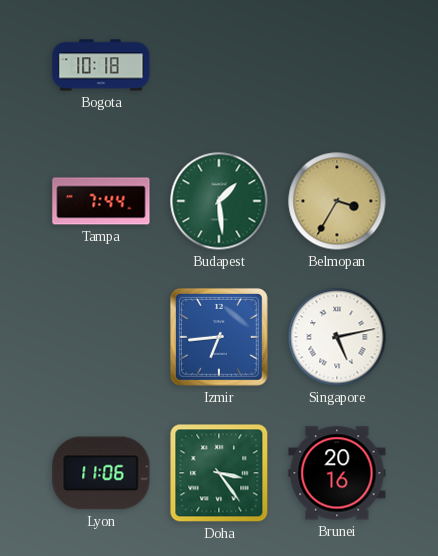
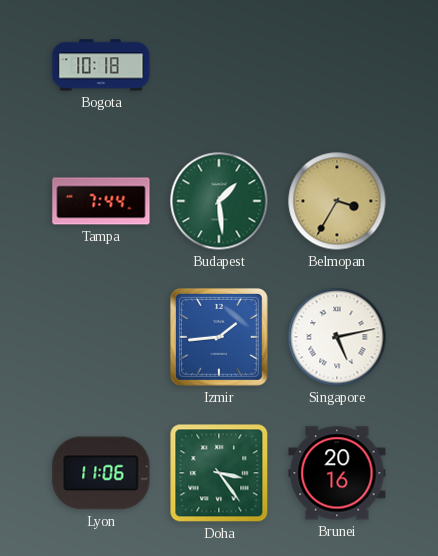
Izmir: 6:44 -> 1:44 (219, 337)
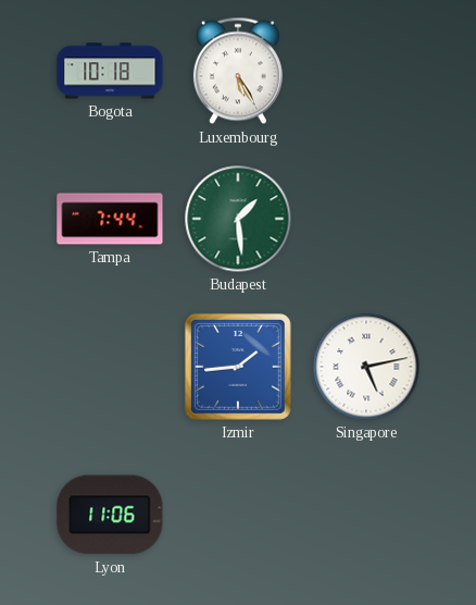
Luxembourg: none -> 5:25 (238, 71)
Belmopan: 3:35 -> none (337, 201)
Doha: 3:24 -> none (219, 473)
Brunei: 20:16 -> none (337, 473)
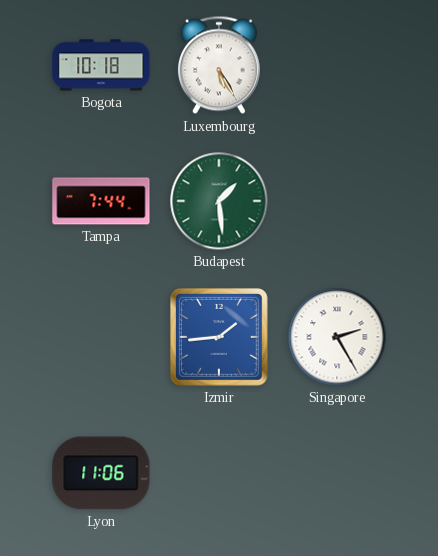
Singapore: 5:13 -> 2:25 (337, 337)
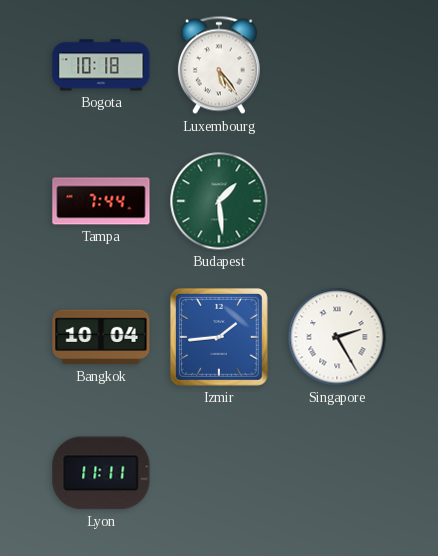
Luxembourg: 5:25 -> 5:24 (219, 65)
Bangkok: none -> 10:04 (101, 337)
Lyon: 11:06 -> 11:11 (101, 473)
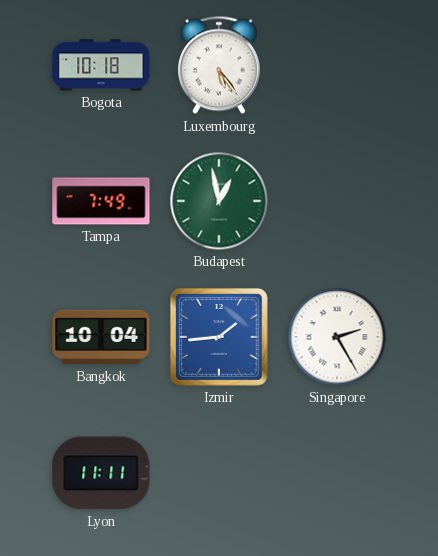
Tampa: 7:44 -> 7:49 (101, 201)
Budapest: 1:29 -> 12:58 (219, 201)
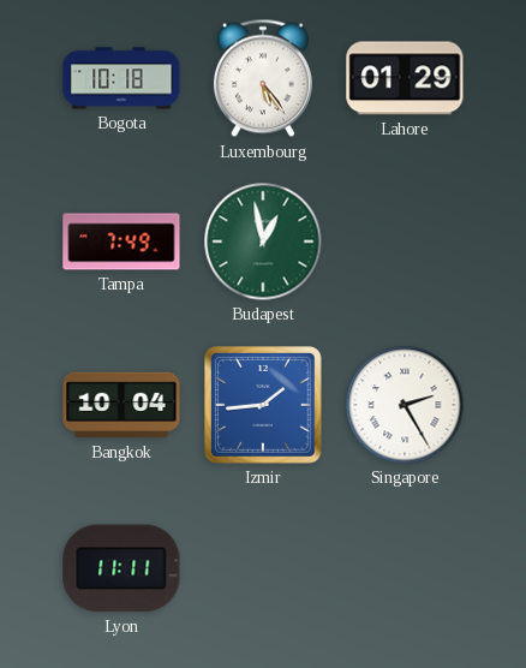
Lahore: none -> 01:29 (405, 78)
